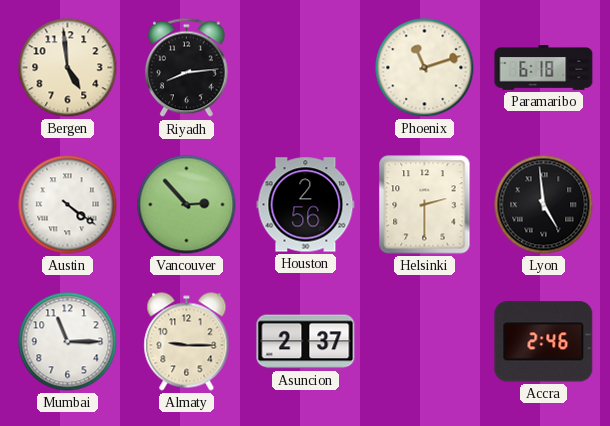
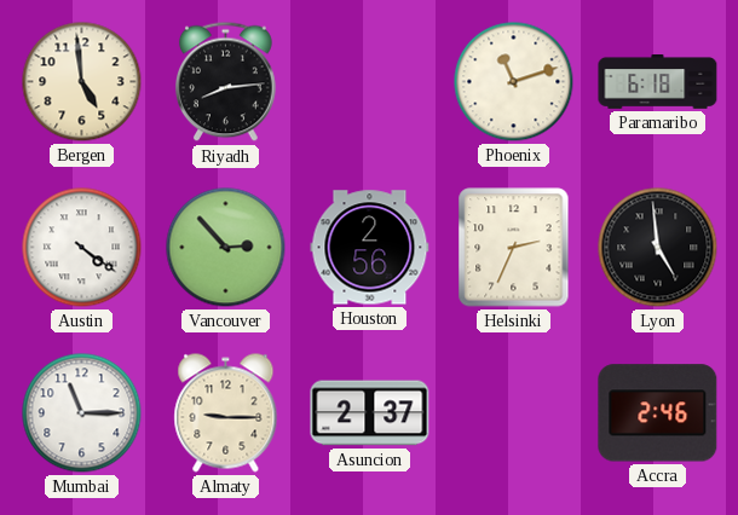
Helsinki: 2:30 -> 2:34 (514, 248)
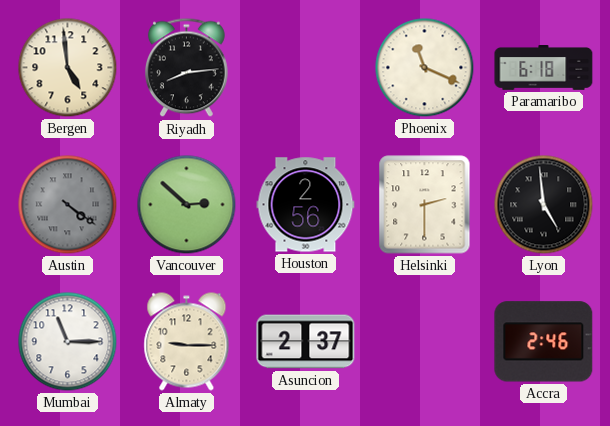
Phoenix: 11:12 -> 11:19 (425, 68)
Austin dial: white -> grey (68, 205)
Vancouver: 2:53 -> 2:52 (187, 205)
Helsinki: 2:34 -> 2:30 (425, 205)
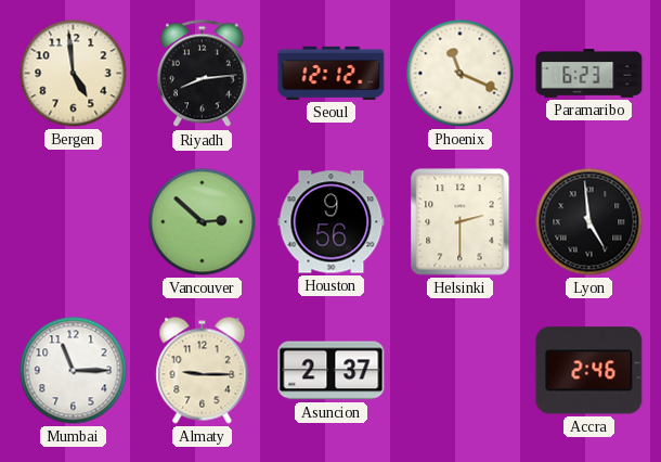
Seoul: none -> 12:12 (332, 73)
Paramaribo: 6:18 -> 6:23 (589, 74)
Austin: 4:21 -> none (68, 205)
Houston: 2:56 -> 9:56 (332, 222)
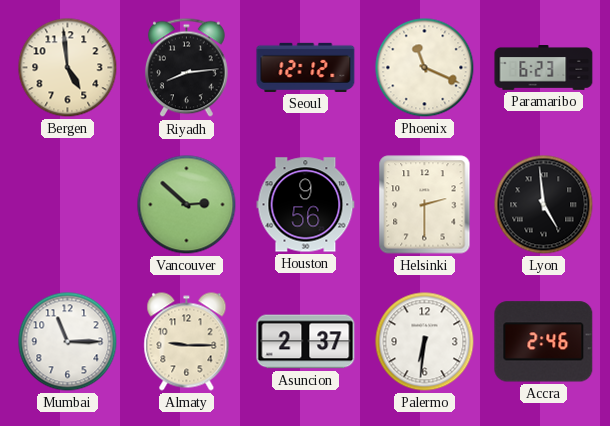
Palermo: none -> 6:31 (425, 342)
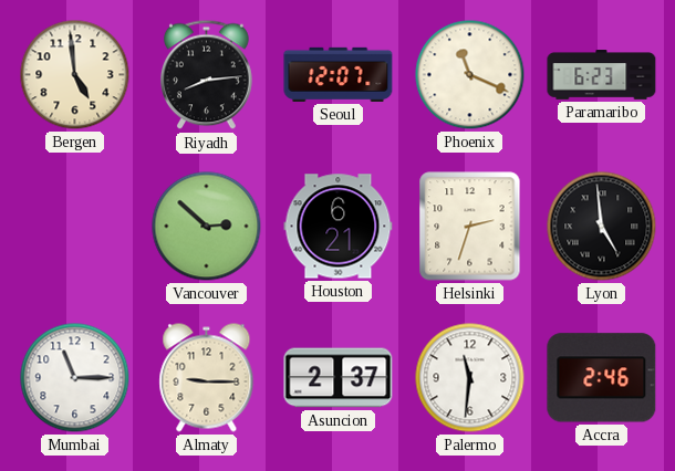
Seoul: 12:12 -> 12:07 (339, 74)
Houston: 9:56 -> 6:21 (339, 227)
Helsinki: 2:30 -> 2:33 (470, 227)
Palermo: 6:31 -> 11:31 (470, 378)
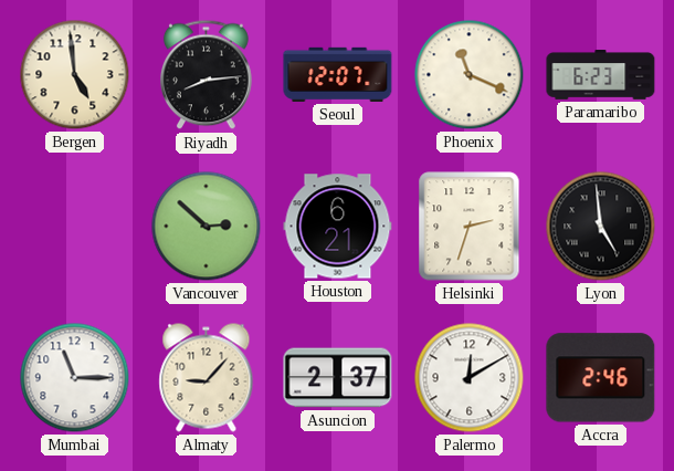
Almaty: 9:15 -> 9:07 (207, 378)
Palermo: 11:31 -> 12:10 (470, 378)
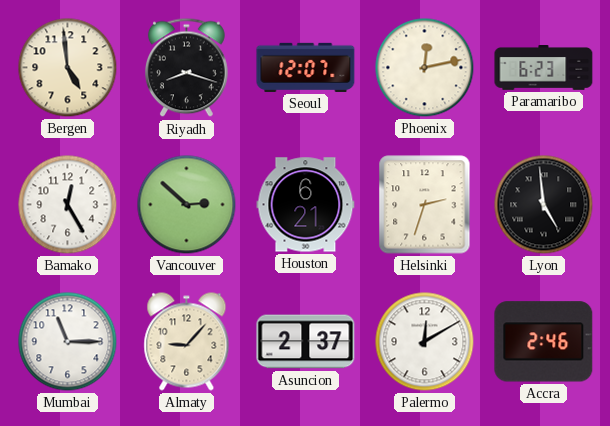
Riyadh: 8:14 -> 8:18 (187, 68)
Phoenix: 11:19 -> 12:13 (425, 68)
Bamako: none -> 12:25 (68, 205)
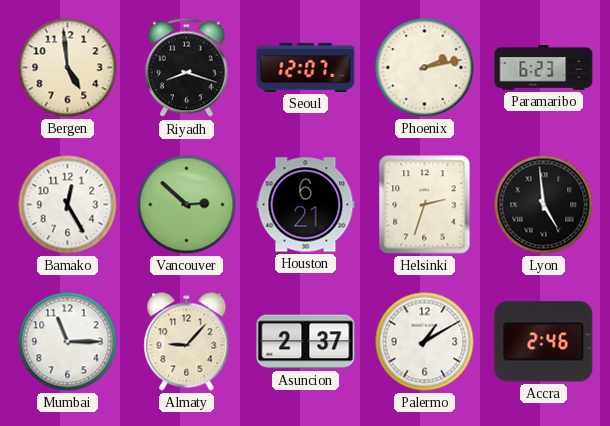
Phoenix: 12:13 -> 2:13 (425, 68)
Palermo: 12:10 -> 1:10 (425, 342)
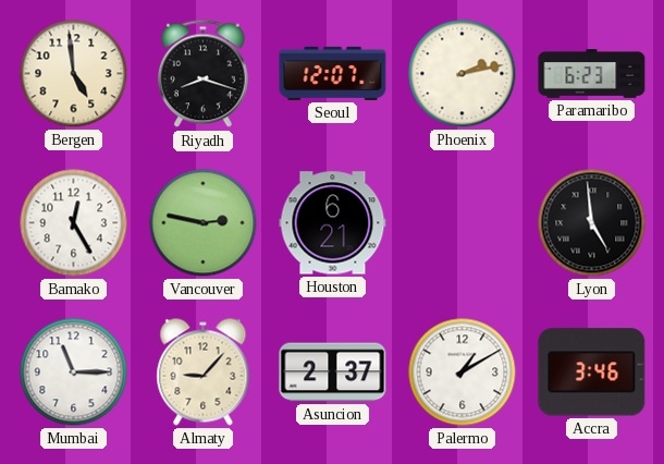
Vancouver: 2:52 -> 2:47 (204, 223)
Helsinki: 2:33 -> none (425, 205)
Accra: 2:46 -> 3:46 (592, 373)
